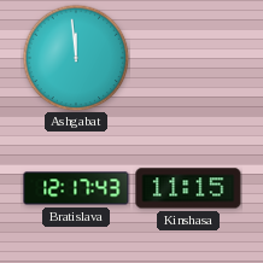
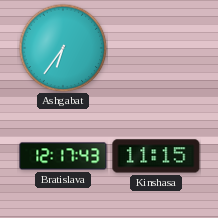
Ashgabat: 11:59 -> 6:36 (63, 48)
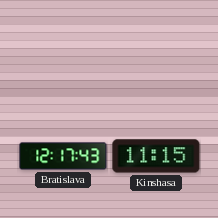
Ashgabat: 6:36 -> none (63, 48)
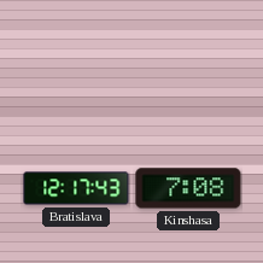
Kinshasa: 11:15 -> 7:08 (188, 188)
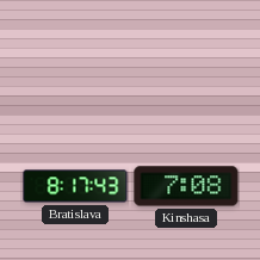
Bratislava: 12:17 -> 8:17 (75, 186)
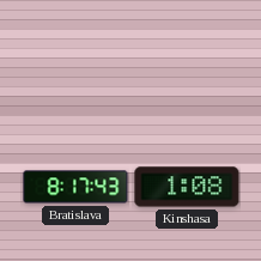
Kinshasa: 7:08 -> 1:08 (187, 187)
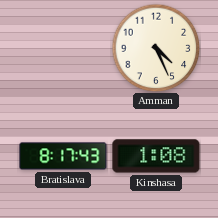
Amman: none -> 4:26 (156, 48)
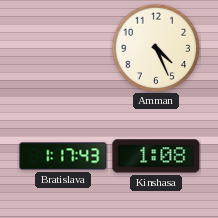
Bratislava: 8:17 -> 1:17 (63, 156)
